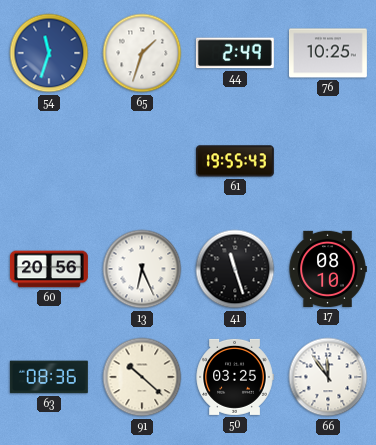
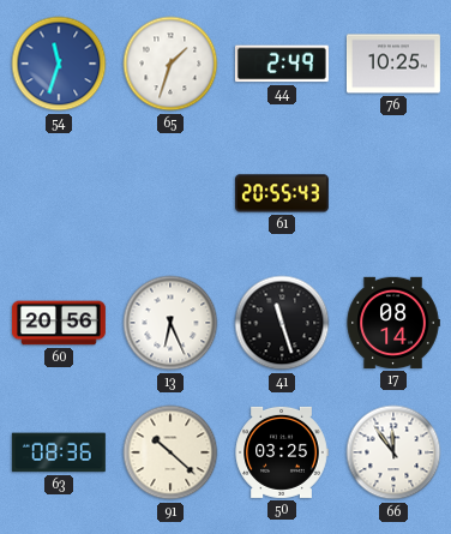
61: 19:55 -> 20:55 (282, 193)
17: 08:10 -> 08:14 (393, 323)
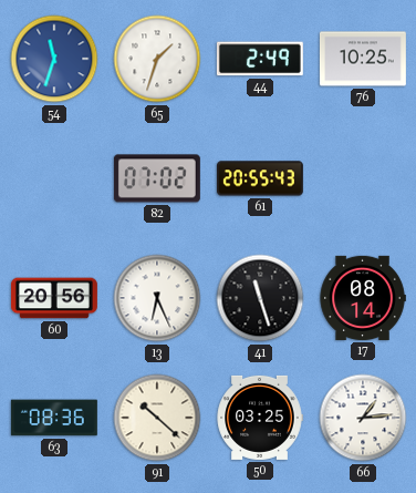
82: none -> 07:02 (157, 178)
66: 11:54 -> 1:14 (363, 418)
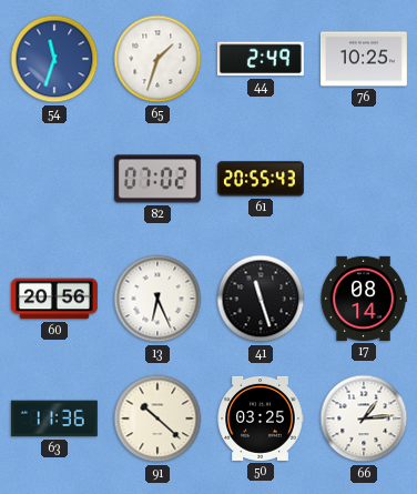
63: 08:36 -> 11:36 (54, 419)
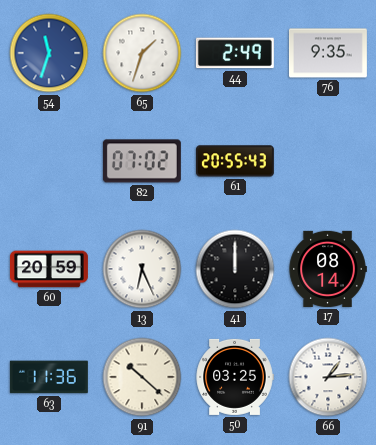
76: 10:25 -> 9:35 (328, 53)
60: 20:56 -> 20:59 (49, 269)
41: 11:27 -> 12:00 (235, 269)
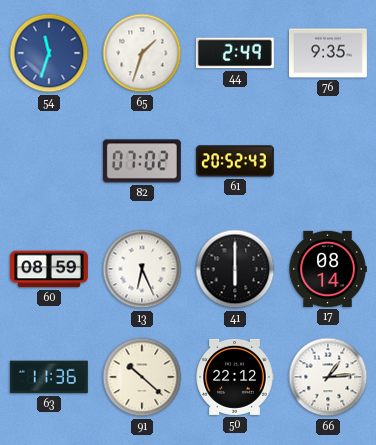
61: 20:55 -> 20:52 (235, 161)
60: 20:59 -> 08:59 (49, 269)
41: 12:00 -> 6:00 (235, 269)
50: 03:25 -> 22:12 (235, 377)
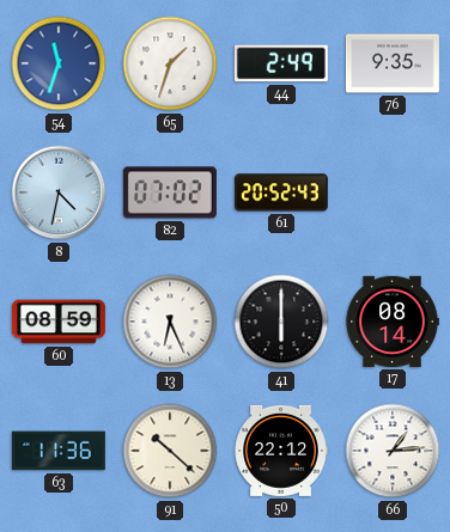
8: none -> 4:32 (59, 192)
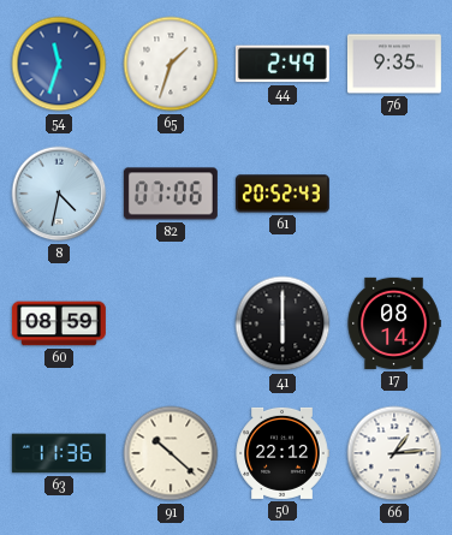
82: 07:02 -> 07:06 (171, 194)
13: 6:26 -> none (170, 322)
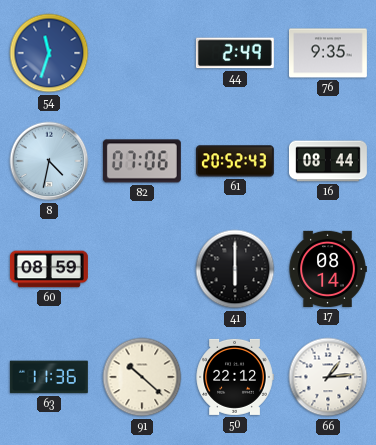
65: 1:33 -> none (171, 64)
16: none -> 08:44 (328, 161)
